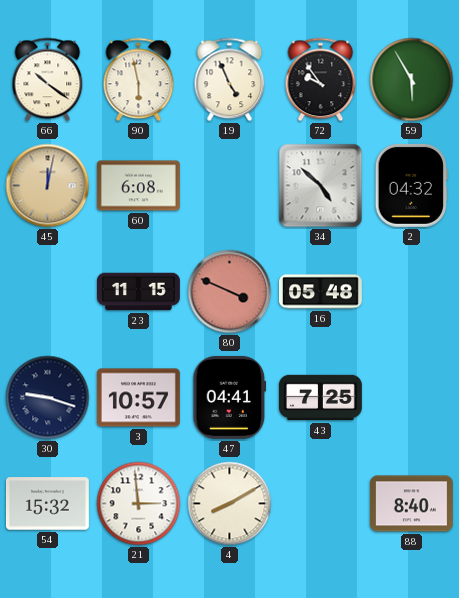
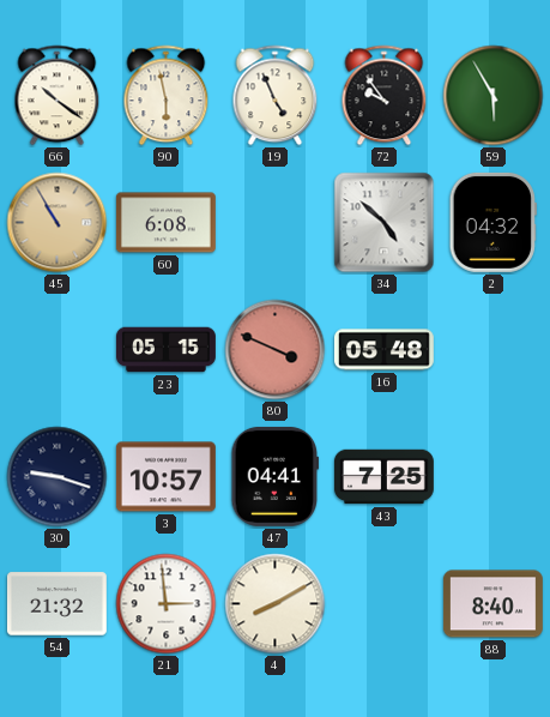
45: 12:02 -> 10:55 (58, 223)
23: 11:15 -> 05:15 (167, 350)
54: 15:32 -> 21:32 (56, 604)
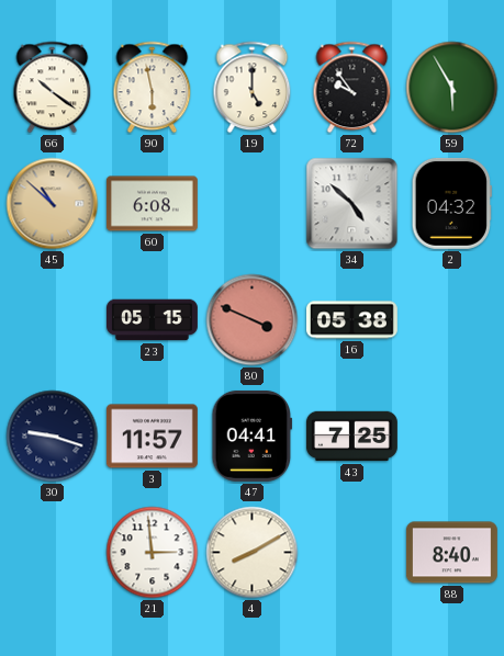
19: 4:56 -> 5:00 (253, 88)
45: 10:55 -> 10:52 (53, 204)
16: 05:48 -> 05:38 (352, 320)
3: 10:57 -> 11:57 (152, 437)
54: 21:32 -> none (56, 604)
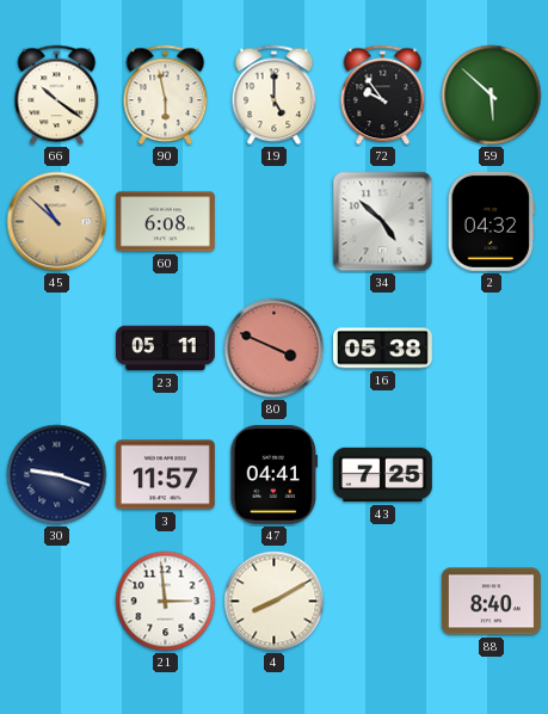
59: 5:55 -> 5:52 (492, 96)
23: 05:15 -> 05:11 (166, 349)
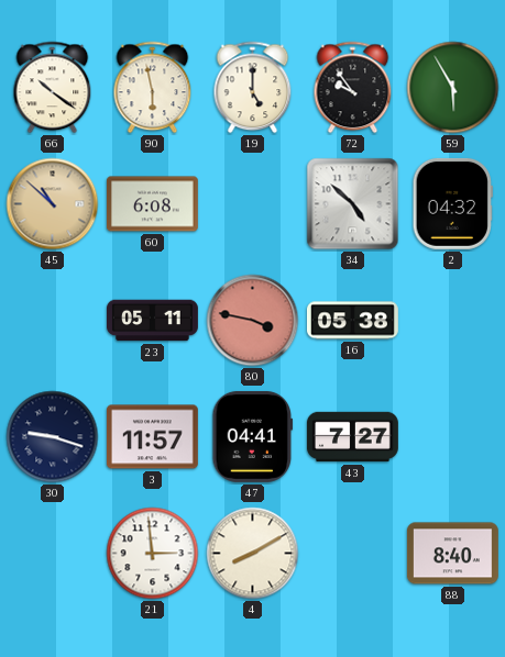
59: 5:52 -> 5:55 (453, 88)
80: 3:49 -> 3:47 (253, 321)
43: 7:25 -> 7:27 (352, 437)
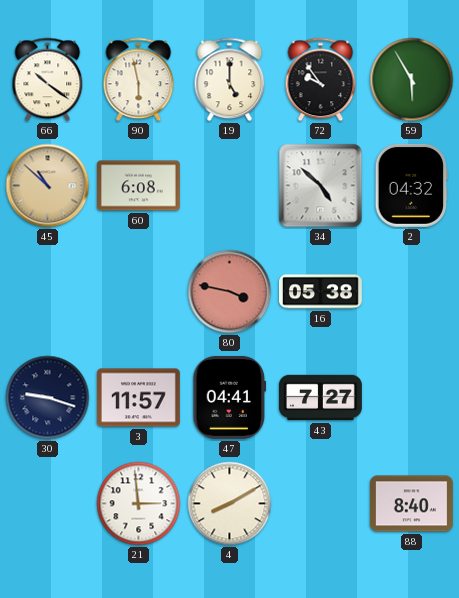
23: 05:11 -> none (153, 321)
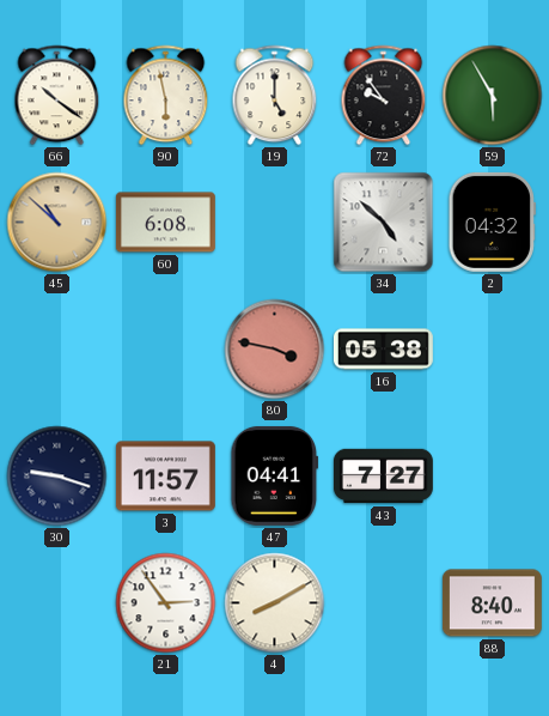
21: 2:59 -> 2:54 (166, 603)
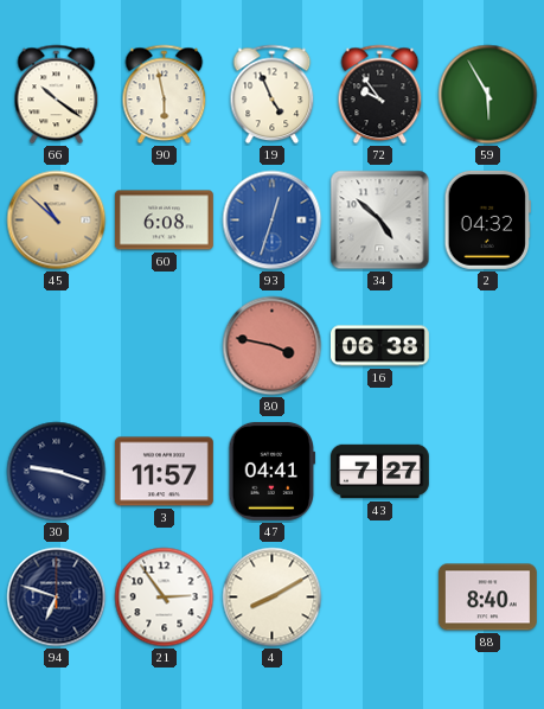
19: 5:00 -> 4:56 (273, 95)
93: none -> 12:33 (273, 221)
16: 05:38 -> 06:38 (380, 346)
94: none -> 6:48 (57, 598)
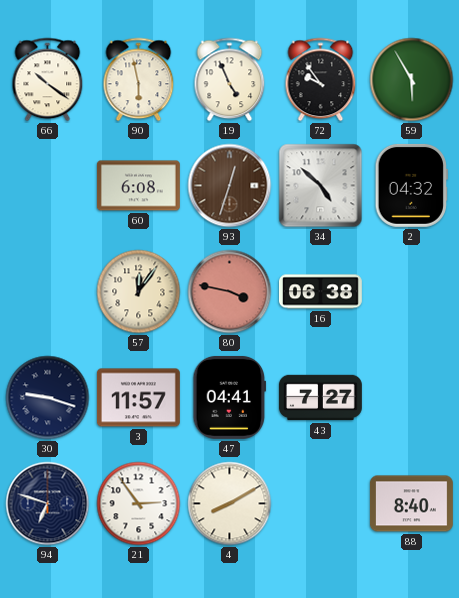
45: 10:52 -> none (57, 221)
93 dial: blue -> brown (230, 186)
57: none -> 12:06 (139, 292)
